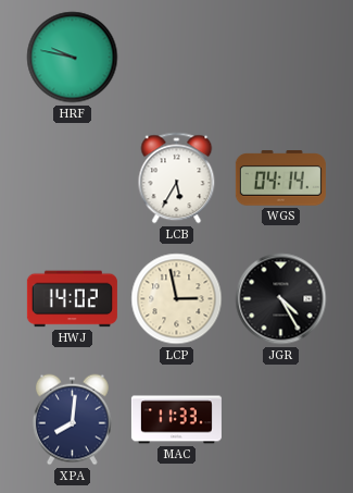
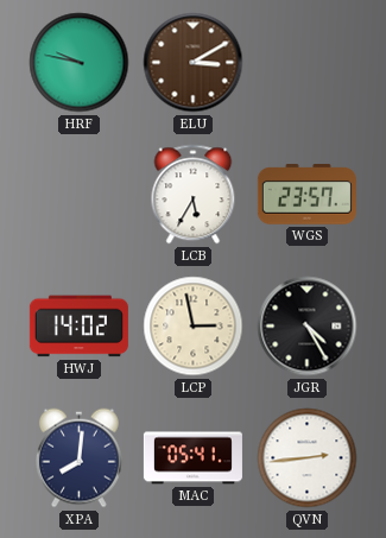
ELU: none -> 3:10 (194, 63)
WGS: 04:14 -> 23:57 (306, 195)
MAC: 11:33 -> 05:41 (192, 458)
QVN: none -> 2:44 (308, 458)
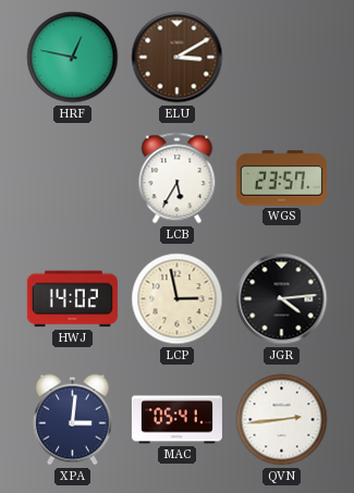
HRF: 9:47 -> 12:47 (73, 58)
JGR: 4:25 -> 4:14 (282, 299)
XPA: 8:01 -> 3:01 (73, 420)
